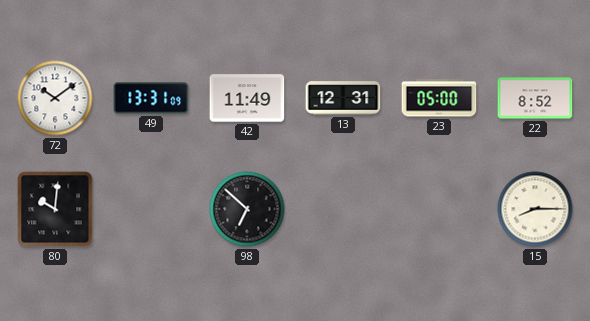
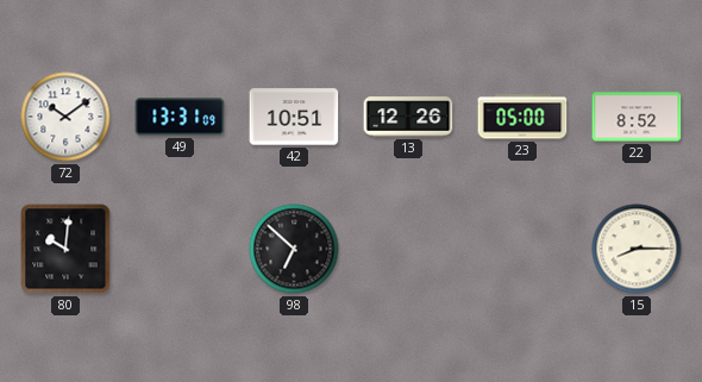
42: 11:49 -> 10:51 (294, 117)
13: 12:31 -> 12:26 (408, 117)
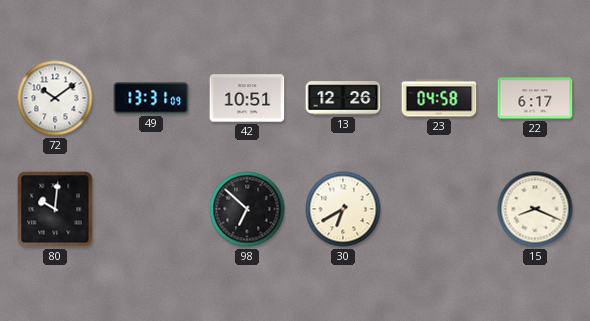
23: 05:00 -> 04:58 (439, 98)
22: 8:52 -> 6:17 (535, 98)
30: none -> 6:40 (343, 209)
15: 8:15 -> 8:19 (535, 209)
